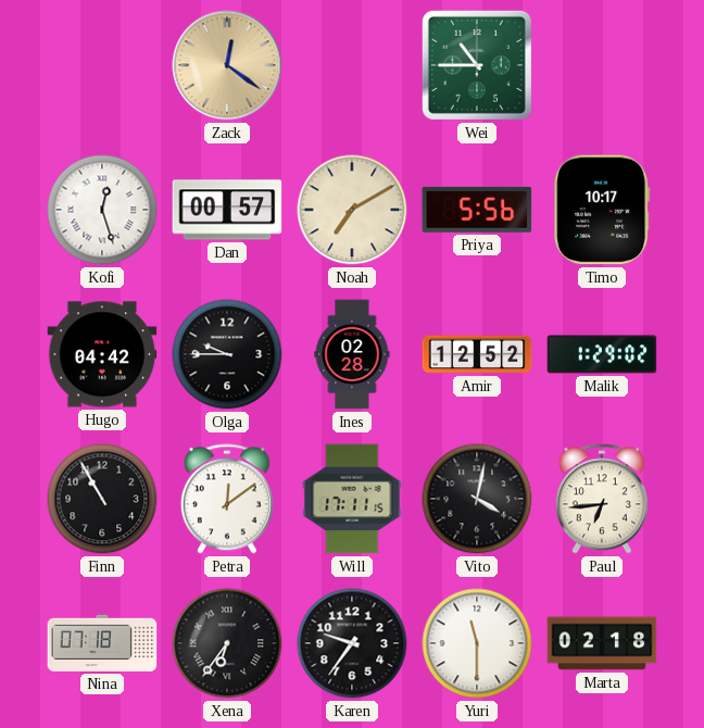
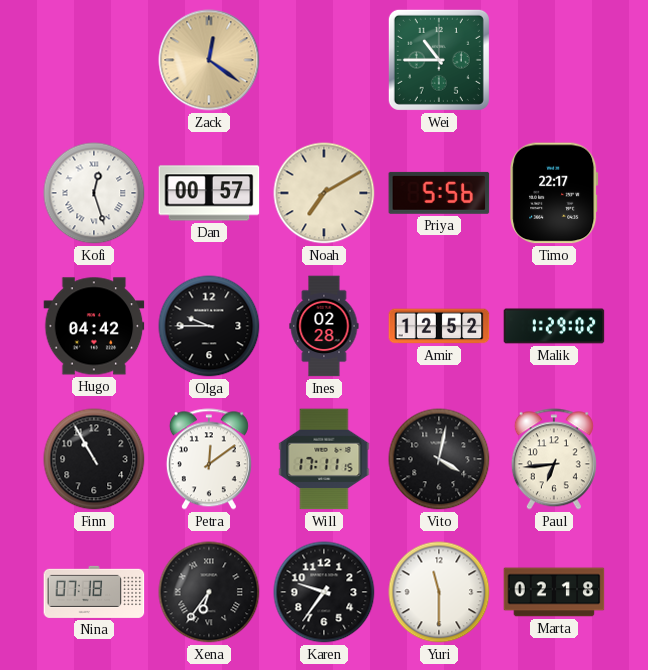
Timo: 10:17 -> 22:17 (554, 193)
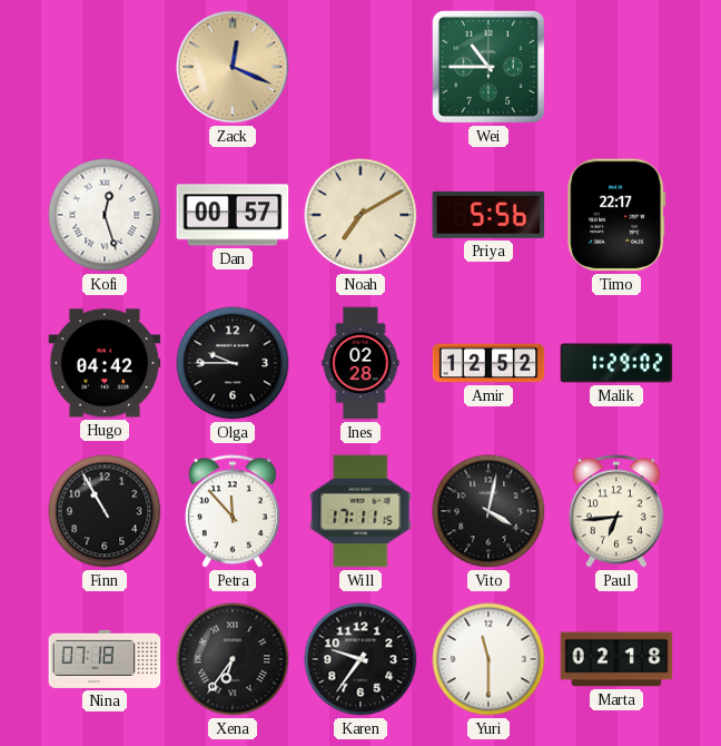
Zack: 12:21 -> 12:19 (233, 67)
Petra: 12:09 -> 11:53 (233, 511)
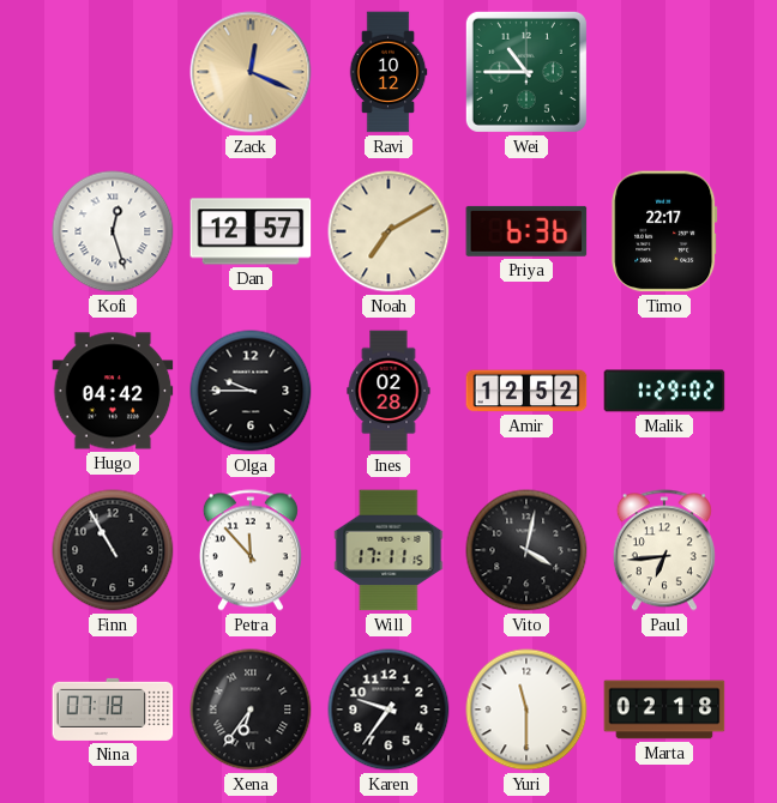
Ravi: none -> 10:12 (389, 72)
Dan: 00:57 -> 12:57 (251, 231)
Priya: 5:56 -> 6:36 (526, 231)
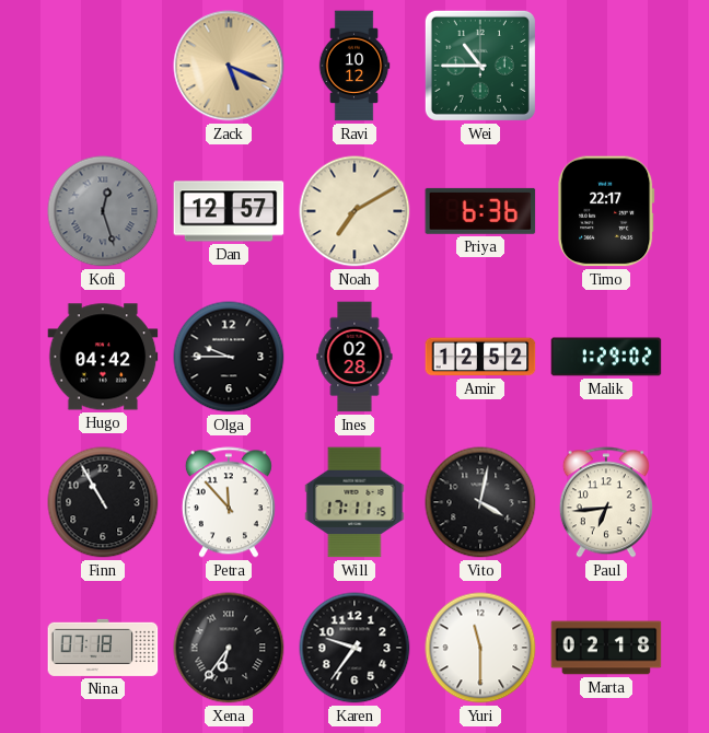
Zack: 12:19 -> 5:19 (229, 66)
Kofi dial: white -> grey (103, 211)
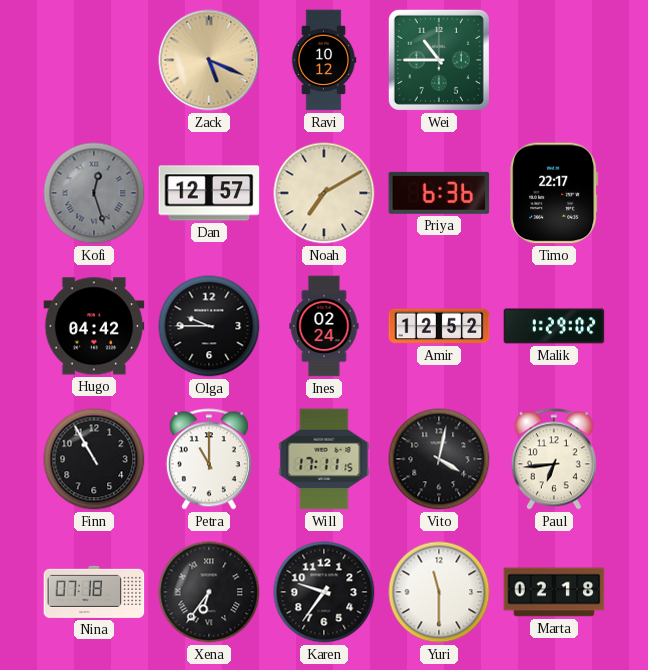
Ines: 02:28 -> 02:24 (324, 326)
Petra: 11:53 -> 11:00 (209, 459)
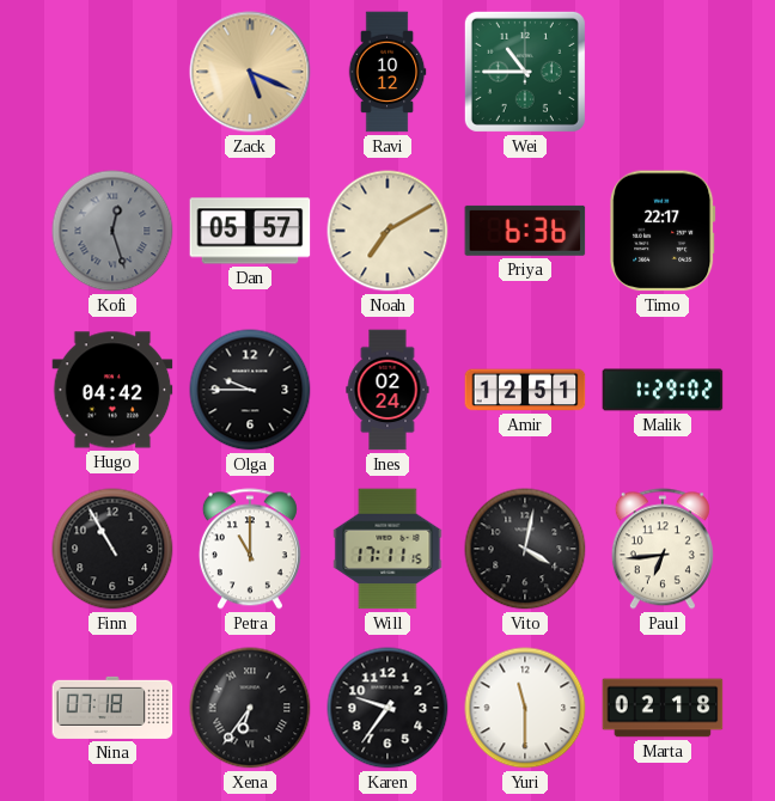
Dan: 12:57 -> 05:57 (250, 231)
Amir: 12:52 -> 12:51 (525, 390)
